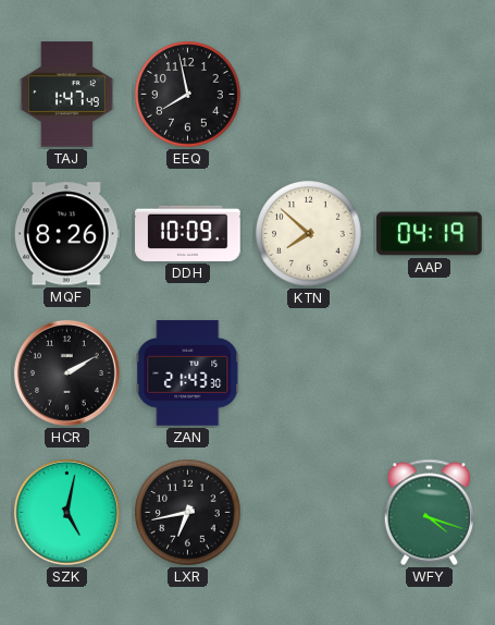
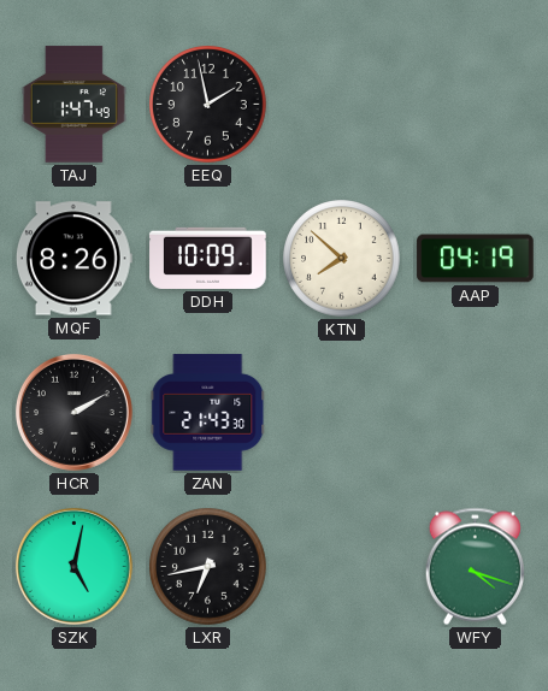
EEQ: 7:58 -> 1:58 (208, 105)
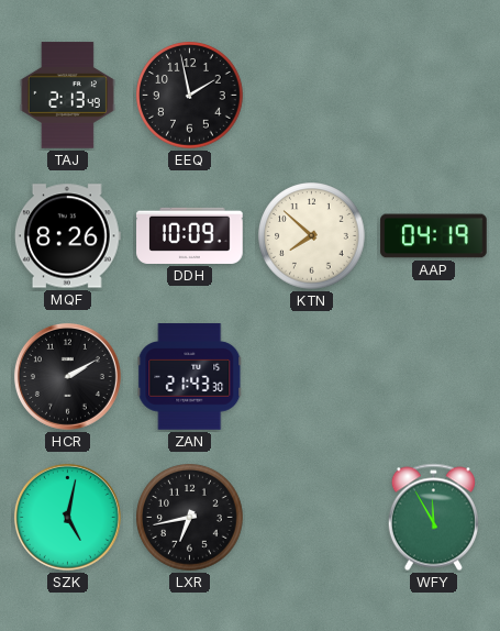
TAJ: 1:47 -> 2:13 (67, 96)
WFY: 4:18 -> 11:55 (433, 518)
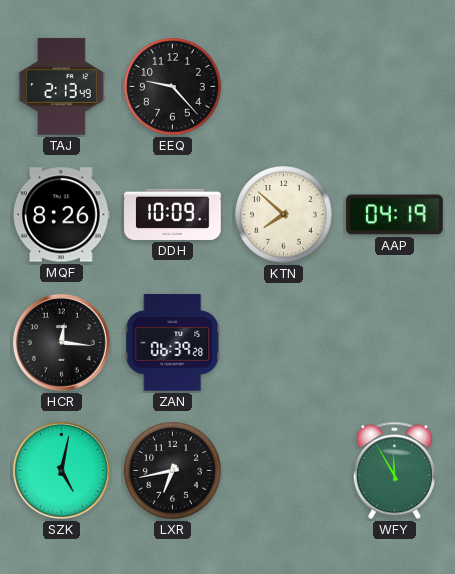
EEQ: 1:58 -> 9:23 (173, 87)
HCR: 2:10 -> 12:16 (61, 342)
ZAN: 21:43 -> 06:39 (173, 343)
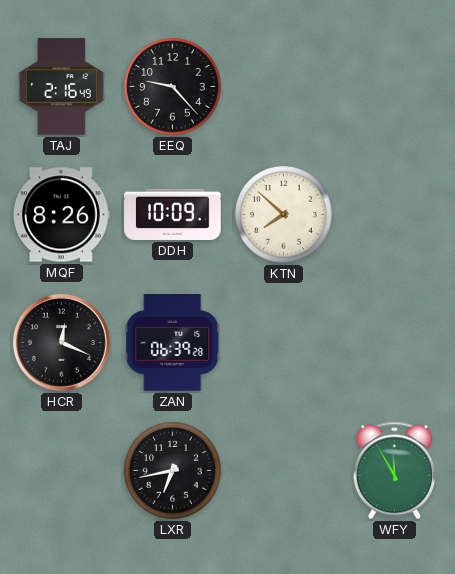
TAJ: 2:13 -> 2:16 (61, 87)
AAP: 04:19 -> none (395, 215)
HCR: 12:16 -> 12:19 (61, 342)
SZK: 5:02 -> none (61, 470)
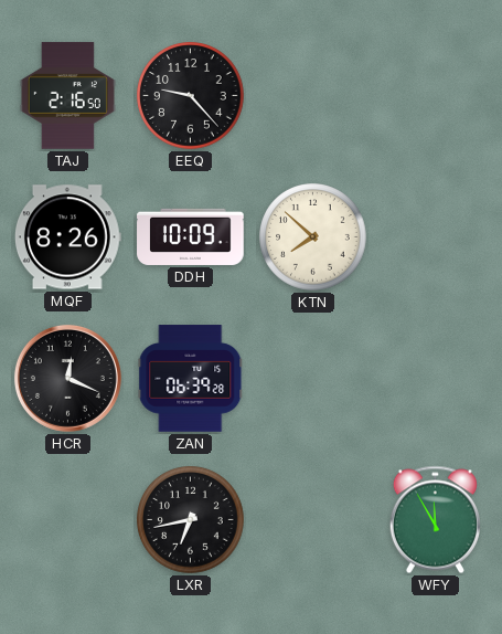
TAJ: 2:16:49 -> 2:16:50 (67, 96)
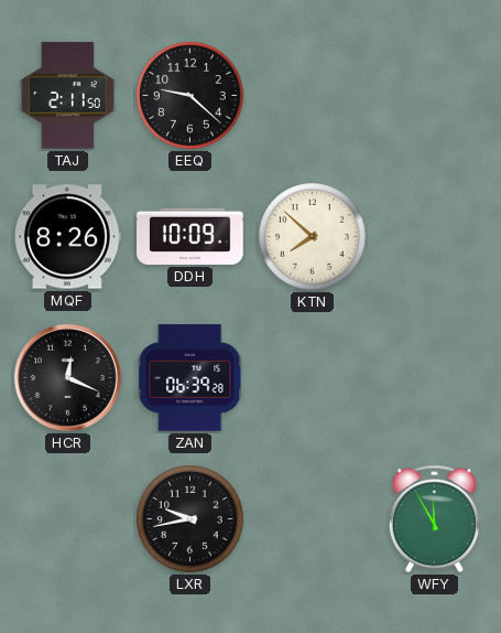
TAJ: 2:16 -> 2:11 (67, 96)
EEQ: 9:23 -> 9:22 (190, 96)
LXR: 6:43 -> 9:43 (190, 519)
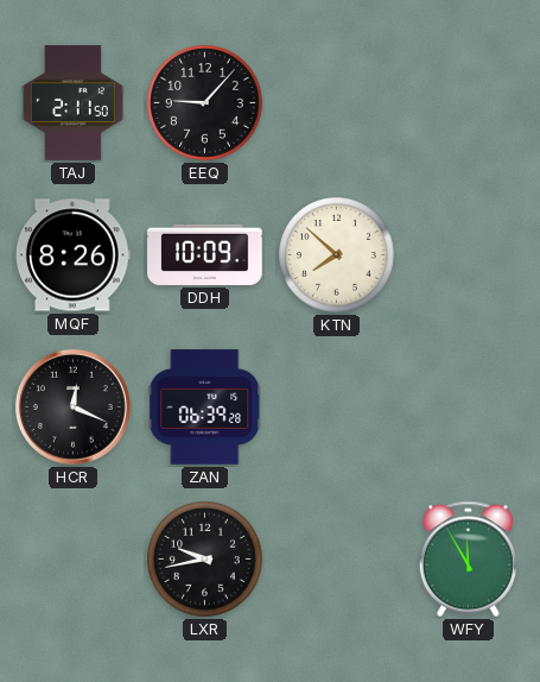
EEQ: 9:22 -> 9:07 (205, 103)
